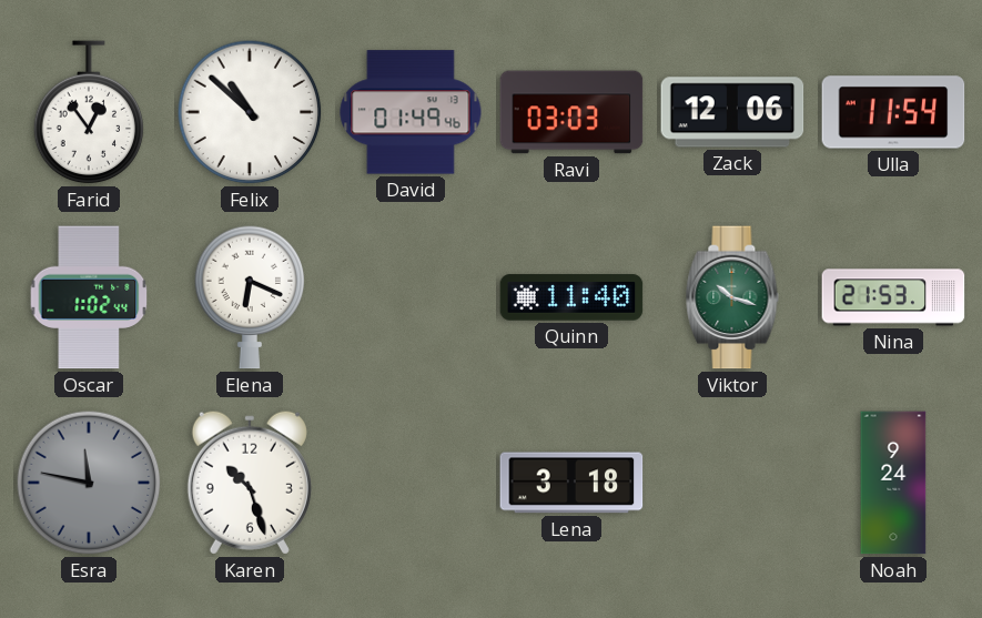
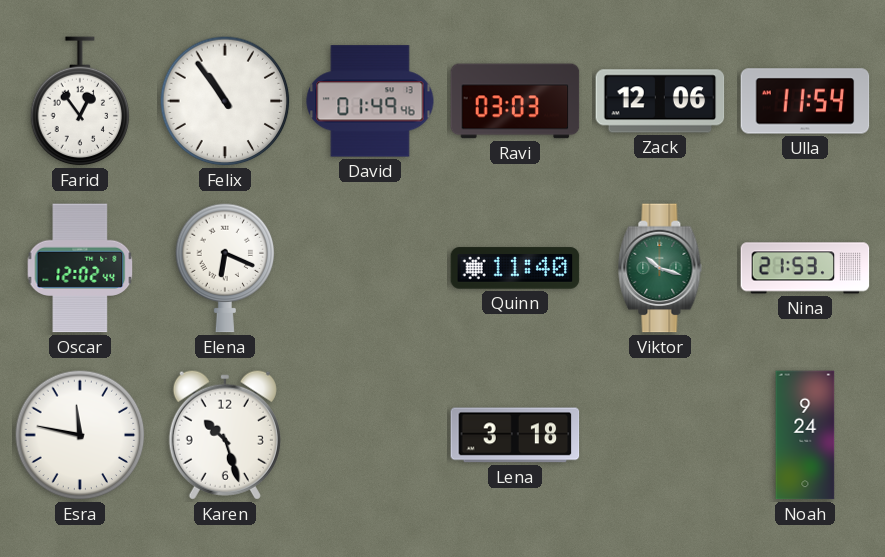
Felix: 10:52 -> 10:54 (225, 101)
Oscar: 1:02 -> 12:02 (80, 268)
Esra dial: grey -> white (80, 435)
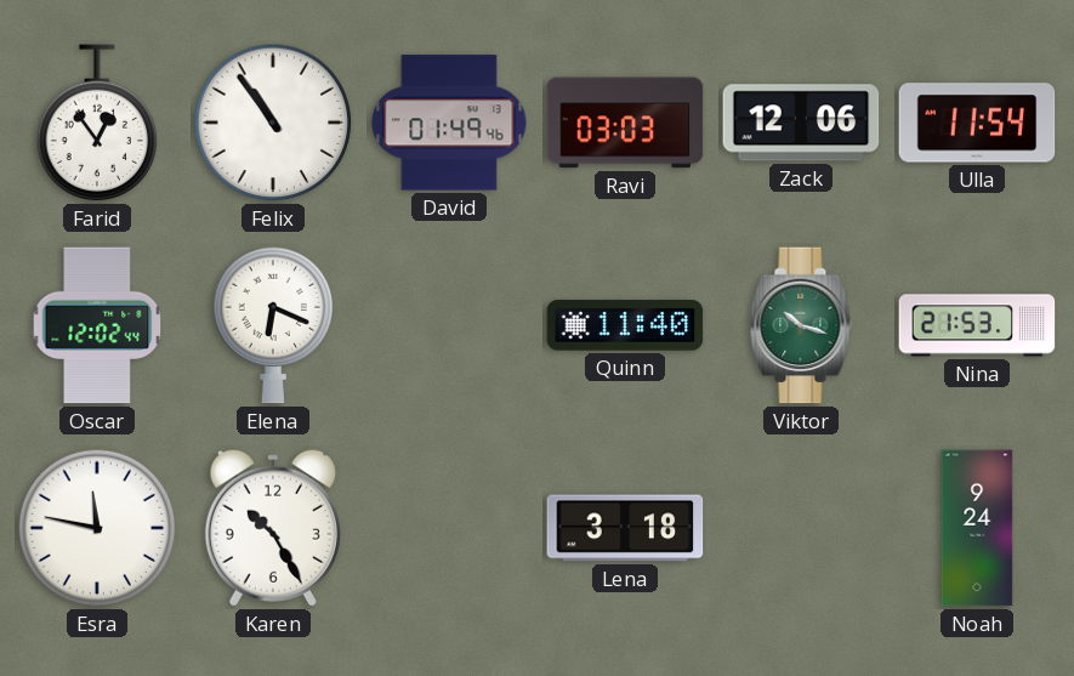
Karen: 10:27 -> 10:25 (273, 528)
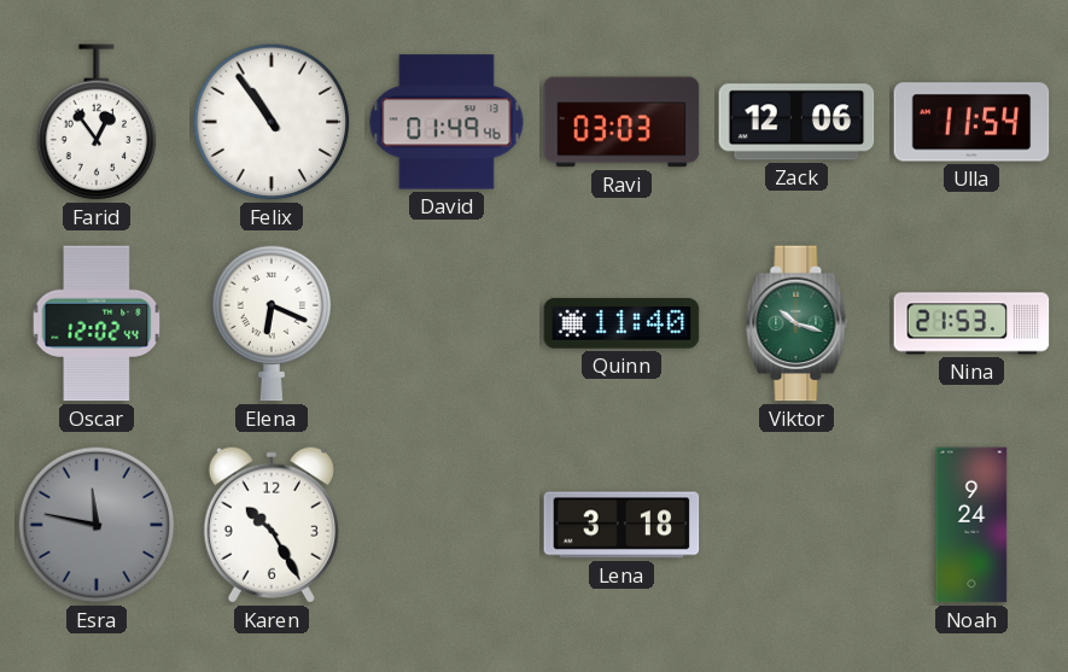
Esra dial: white -> grey (97, 525)
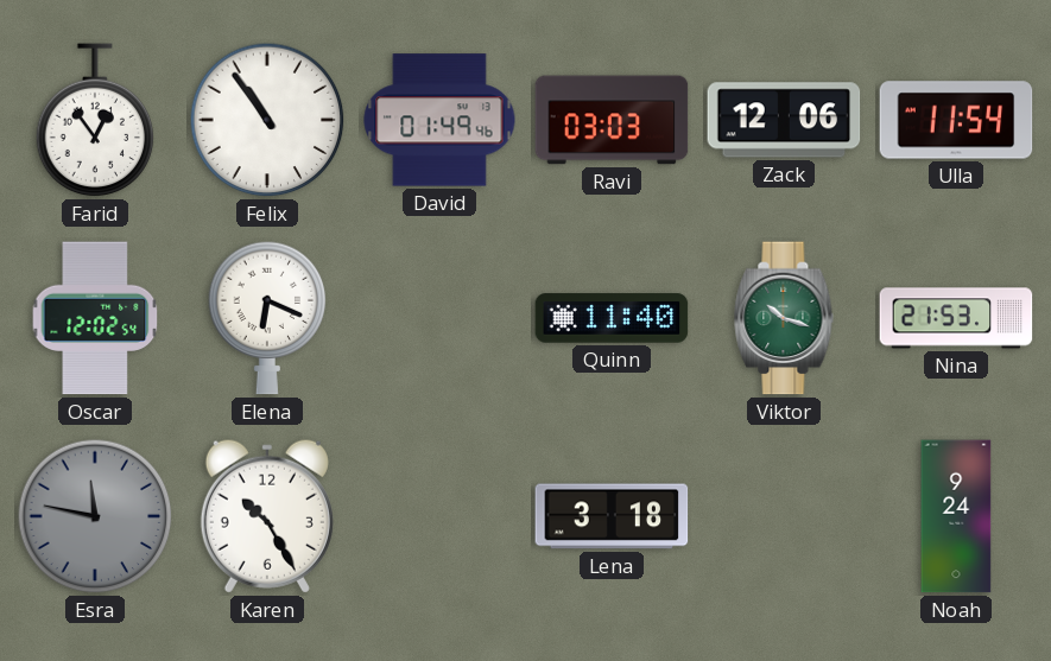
Oscar: 12:02:44 -> 12:02:54 (95, 318)
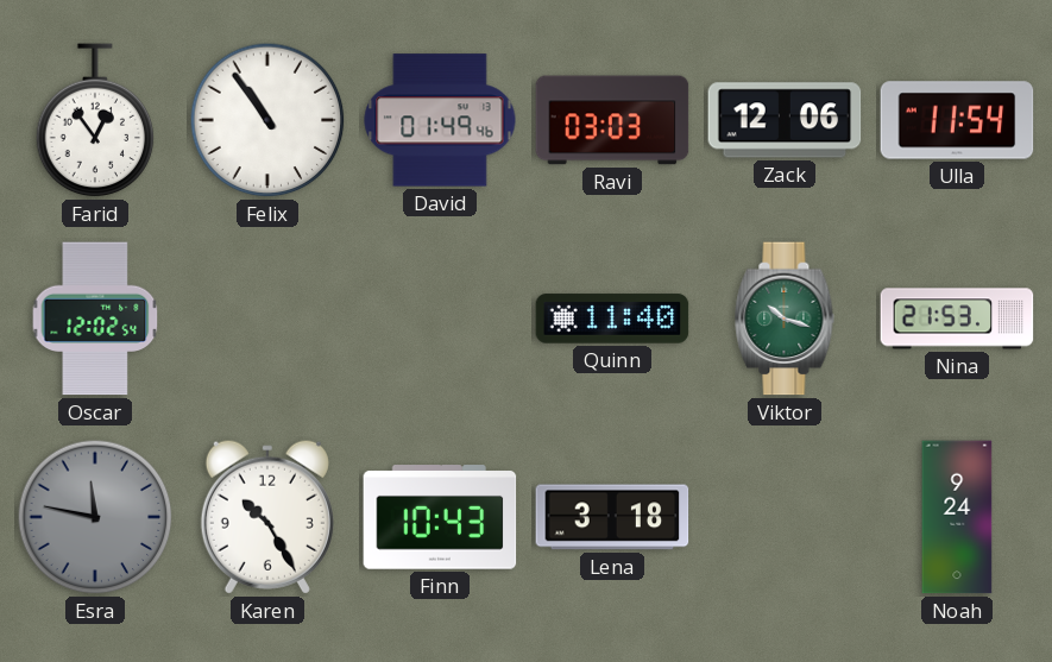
Elena: 6:19 -> none (267, 318)
Finn: none -> 10:43 (440, 517)
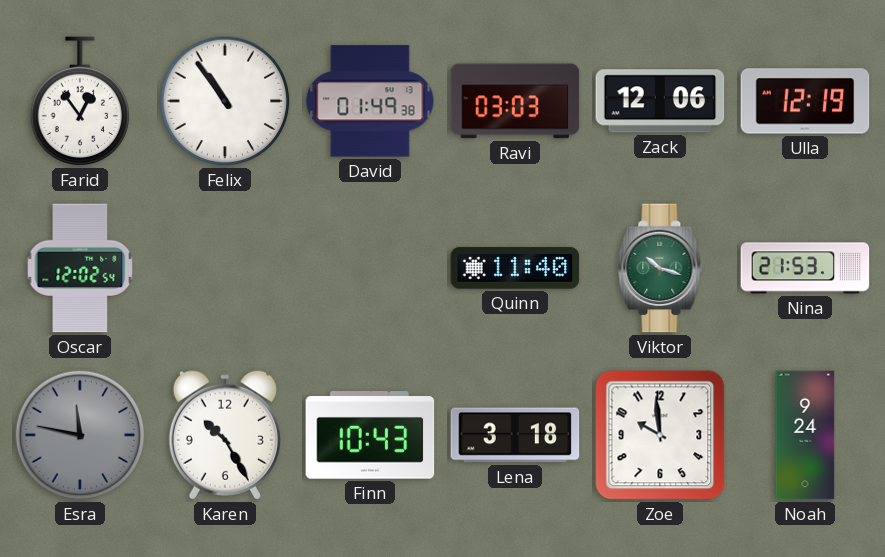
David: 01:49:46 -> 01:49:38 (370, 101)
Ulla: 11:54 -> 12:19 (805, 101)
Zoe: none -> 9:59 (660, 435)
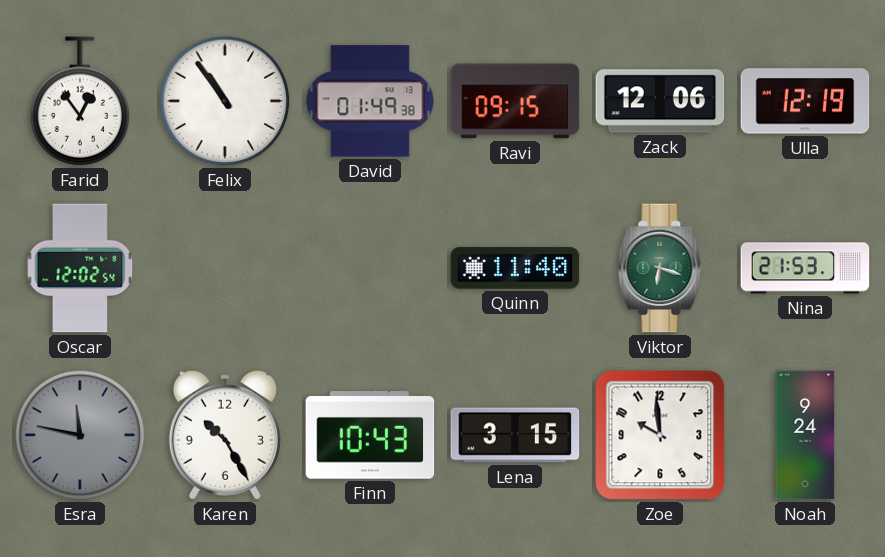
Ravi: 03:03 -> 09:15 (515, 101)
Viktor: 10:18 -> 6:18 (660, 268)
Lena: 3:18 -> 3:15 (515, 435)
